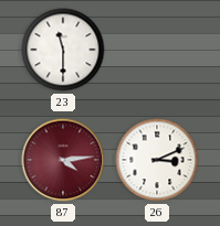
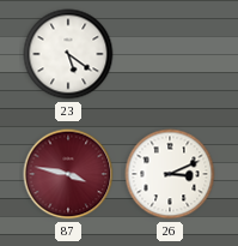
23: 11:30 -> 5:21 (68, 54)
87: 4:14 -> 3:47 (68, 174)
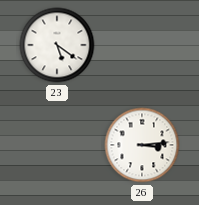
87: 3:47 -> none (68, 174)
26: 3:11 -> 3:14 (142, 145)
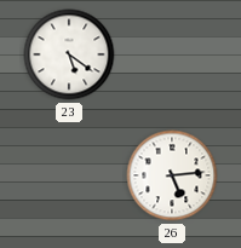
26: 3:14 -> 5:14 (172, 175)
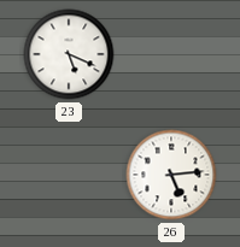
23: 5:21 -> 5:19 (69, 54)
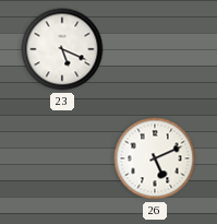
26: 5:14 -> 5:11 (155, 158)
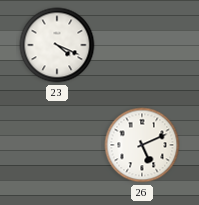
23: 5:19 -> 4:19 (57, 45)
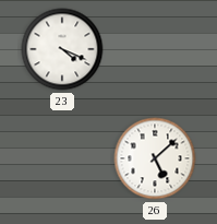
26: 5:11 -> 5:08 (155, 158)
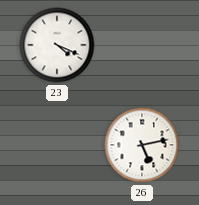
26: 5:08 -> 5:13 (142, 145)
